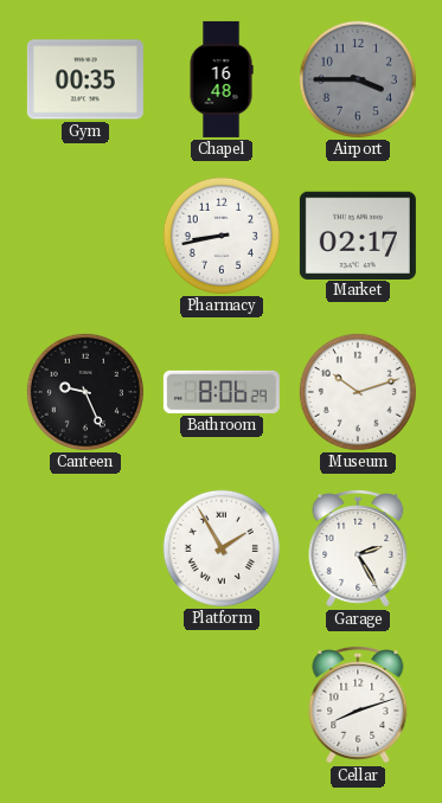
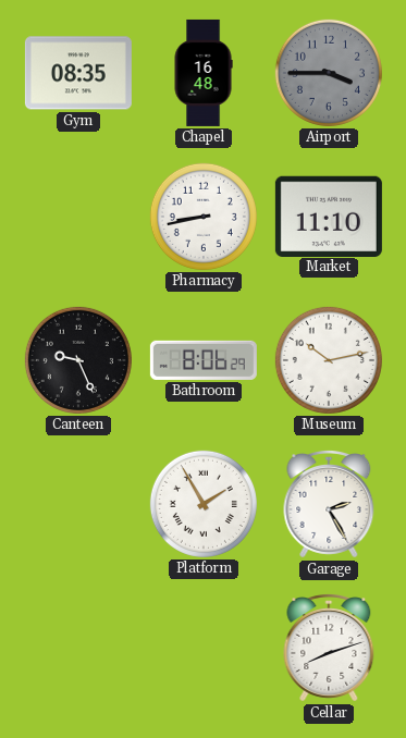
Gym: 00:35 -> 08:35 (78, 73)
Market: 02:17 -> 11:10 (329, 216)
Museum: 10:12 -> 10:13 (329, 360)
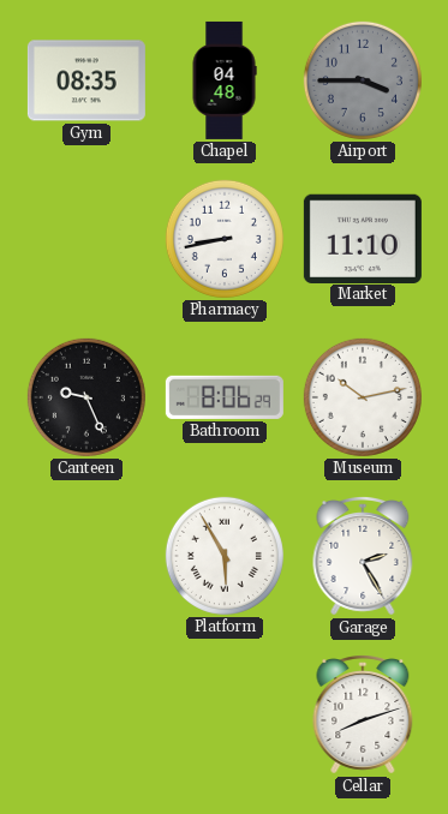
Chapel: 16:48 -> 04:48 (225, 80)
Platform: 1:55 -> 5:55 (225, 556)
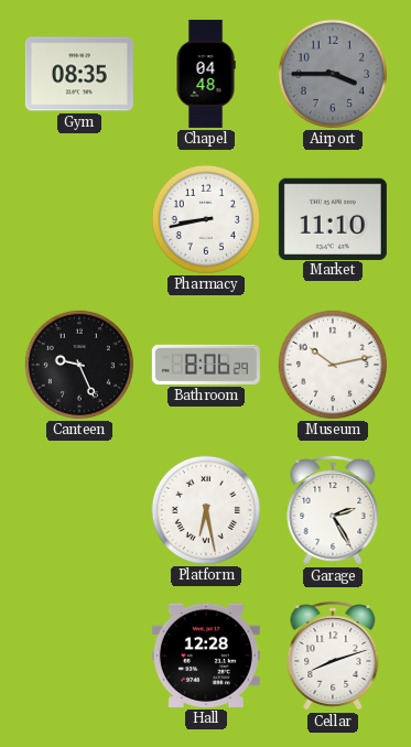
Platform: 5:55 -> 6:28 (206, 510)
Hall: none -> 12:28 (206, 656)
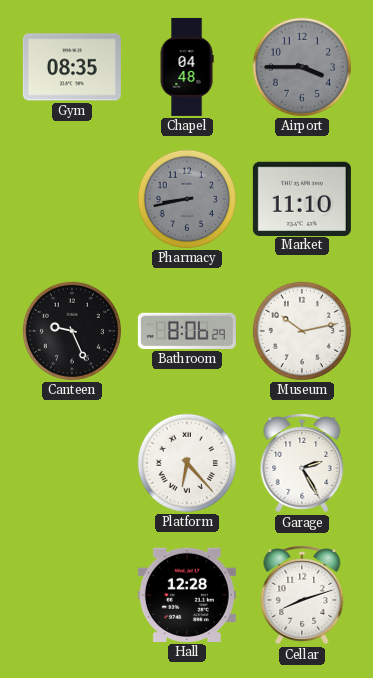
Pharmacy dial: white -> grey (187, 199)
Platform: 6:28 -> 6:23 (187, 463)
